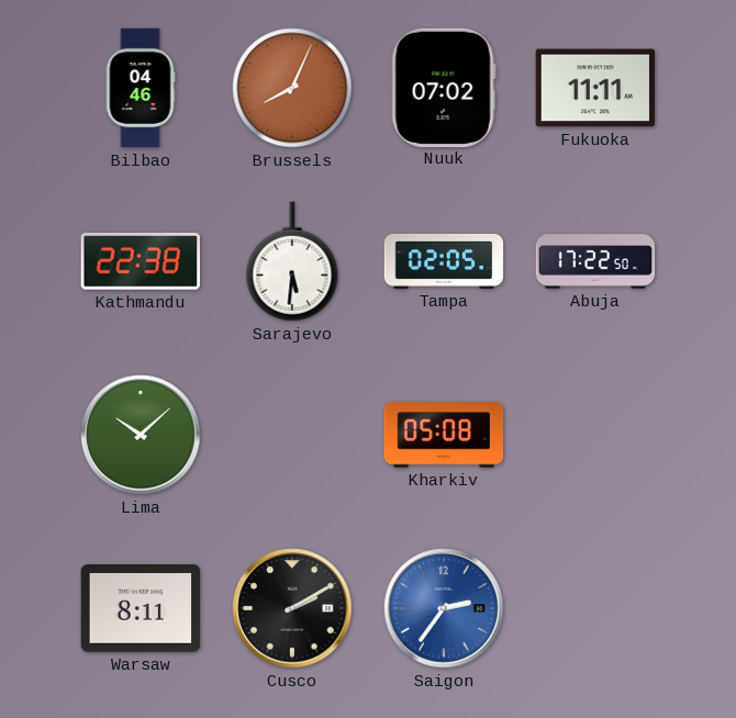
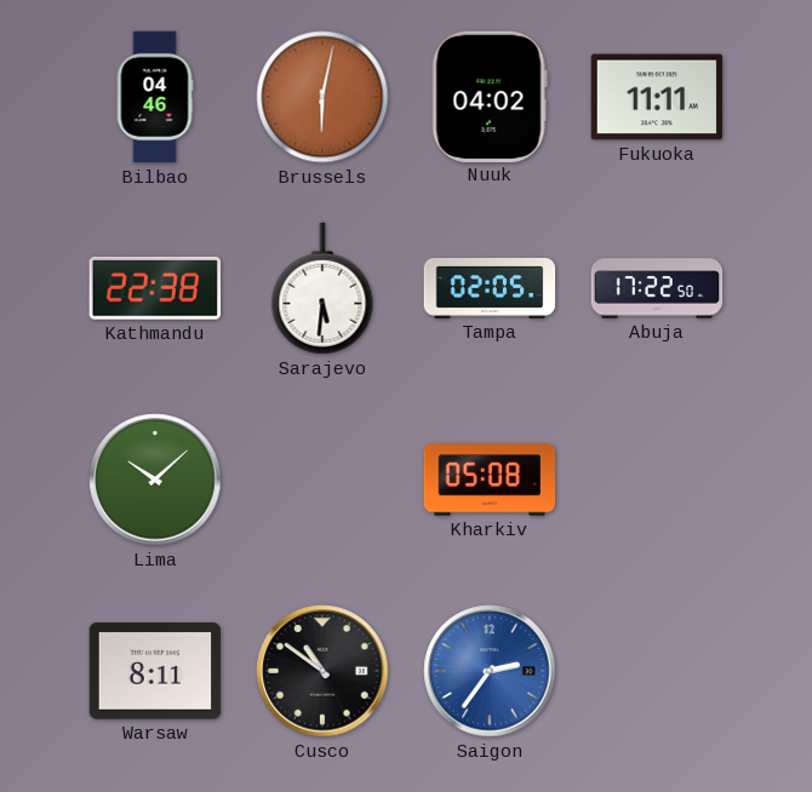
Brussels: 8:04 -> 6:02 (322, 97)
Nuuk: 07:02 -> 04:02 (490, 96)
Cusco: 2:10 -> 10:51 (322, 671)
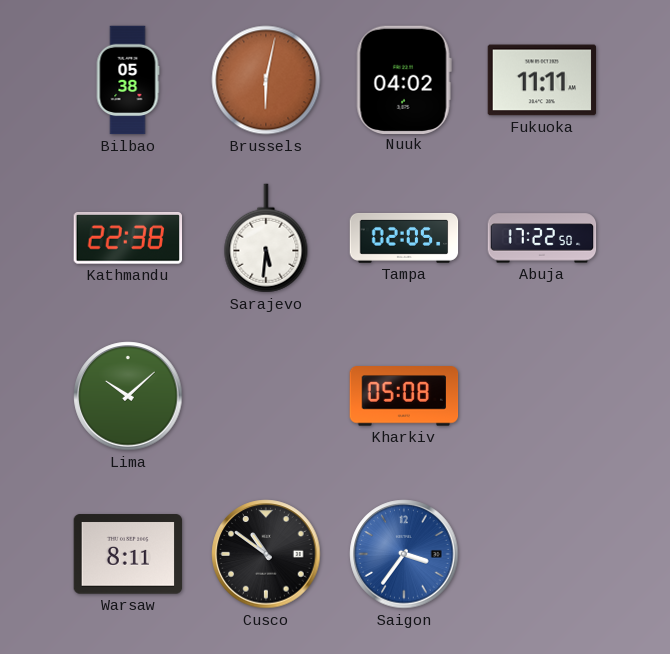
Bilbao: 04:46 -> 05:38 (128, 80)
Saigon: 2:36 -> 3:36 (404, 554)
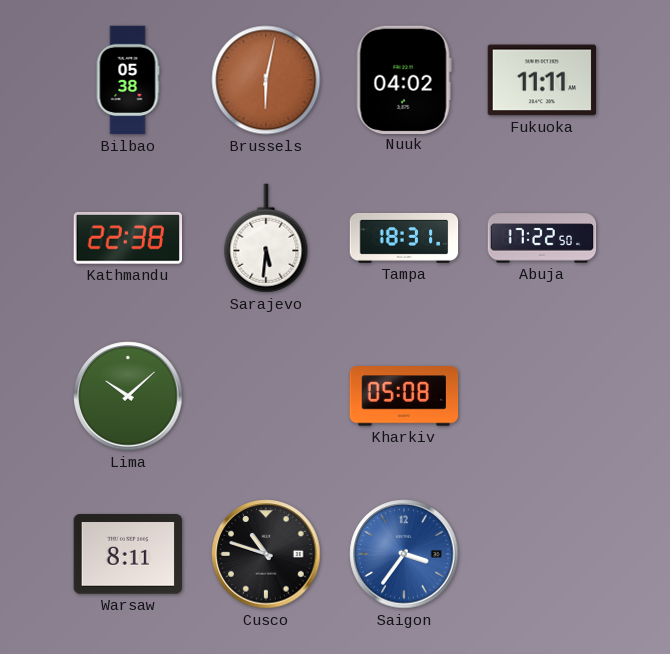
Tampa: 02:05 -> 18:31 (404, 238)
Cusco: 10:51 -> 10:48 (266, 554)
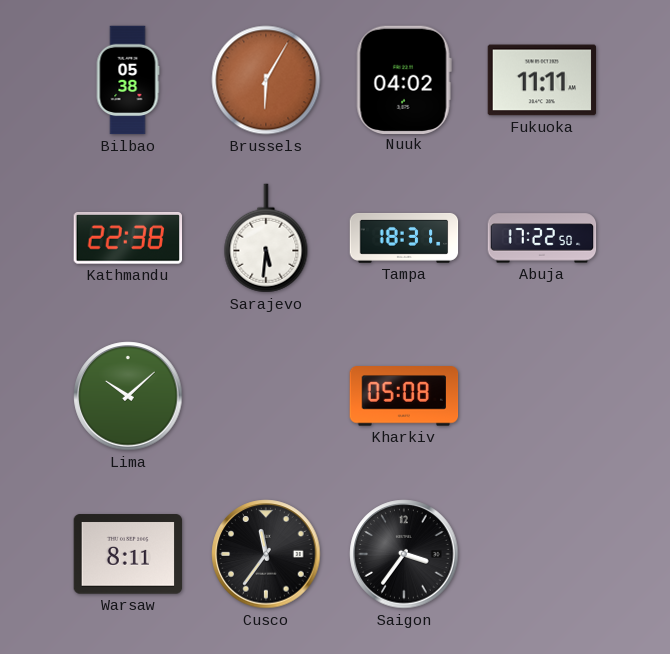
Brussels: 6:02 -> 6:05 (266, 80)
Cusco: 10:48 -> 11:36 (266, 554)
Saigon dial: blue -> black (404, 554)
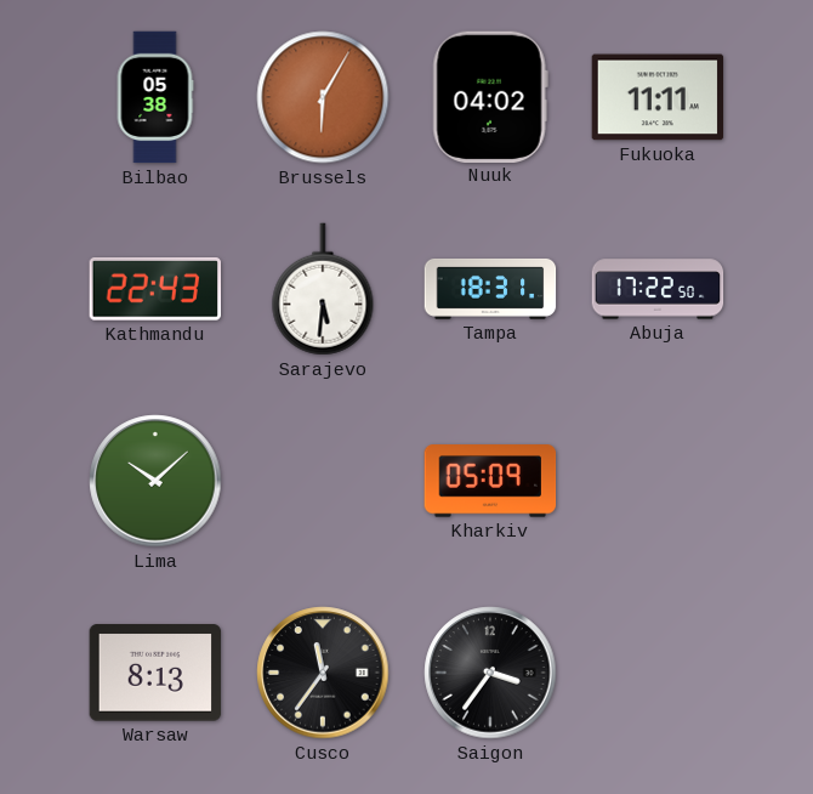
Kathmandu: 22:38 -> 22:43 (154, 290)
Kharkiv: 05:08 -> 05:09 (490, 481)
Warsaw: 8:11 -> 8:13 (155, 673)
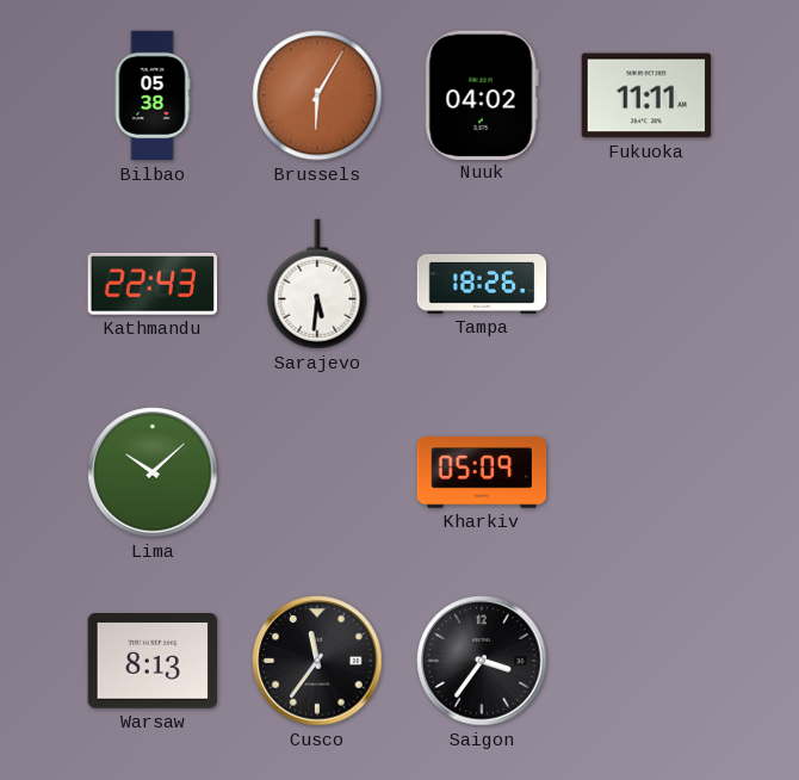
Tampa: 18:31 -> 18:26 (482, 284)
Abuja: 17:22 -> none (658, 289)
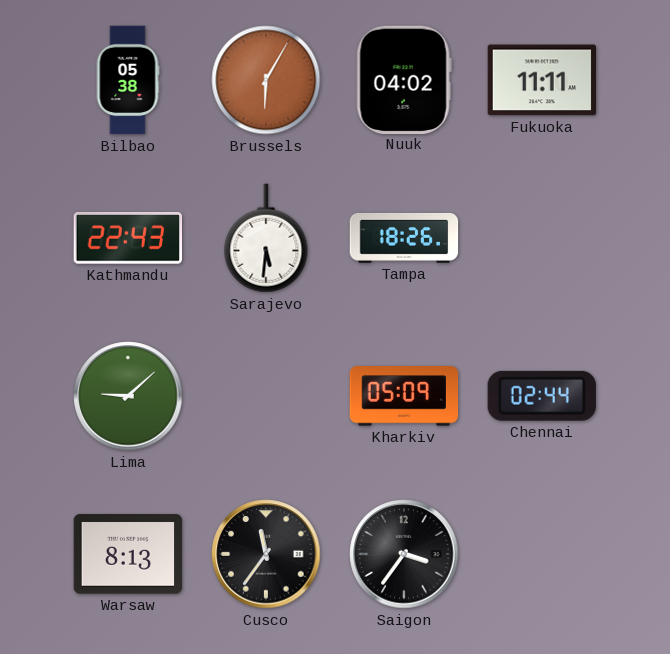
Lima: 10:08 -> 9:08 (128, 396)
Chennai: none -> 02:44 (542, 396)
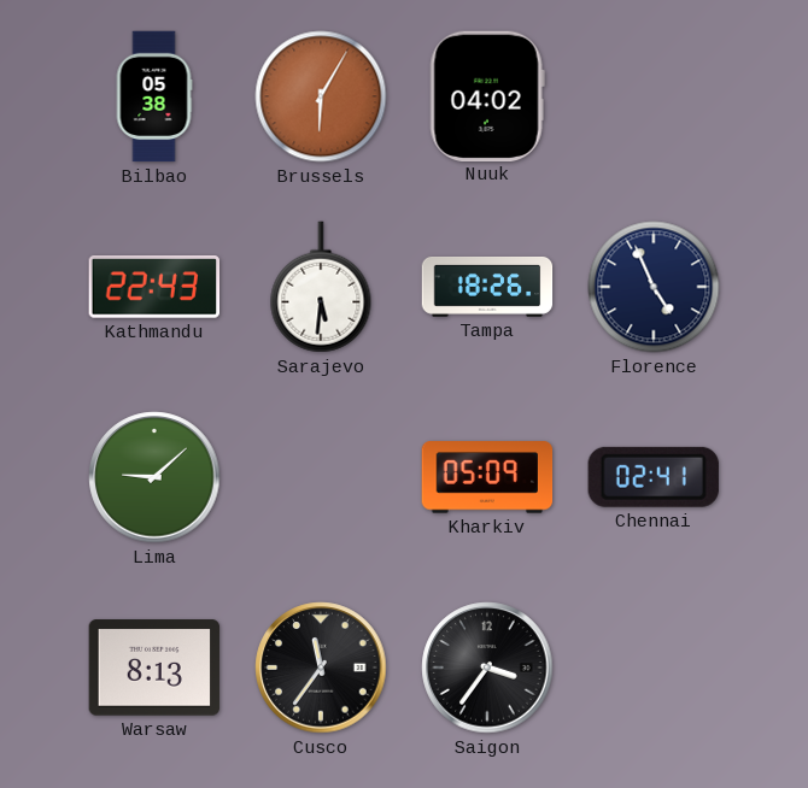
Fukuoka: 11:11 -> none (542, 80)
Florence: none -> 4:56 (654, 287)
Chennai: 02:44 -> 02:41 (654, 477)
